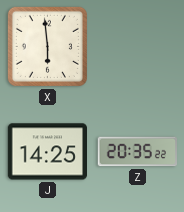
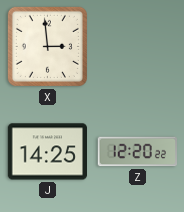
X: 5:59 -> 2:59 (47, 46)
Z: 20:35 -> 12:20 (137, 152)
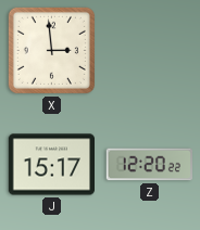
J: 14:25 -> 15:17 (52, 165)
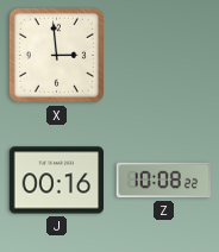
J: 15:17 -> 00:16 (57, 181)
Z: 12:20 -> 10:08 (163, 181)
